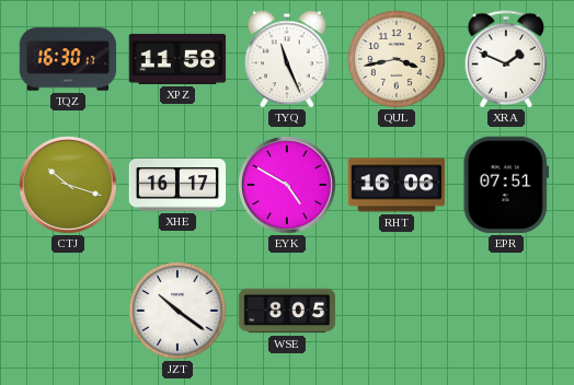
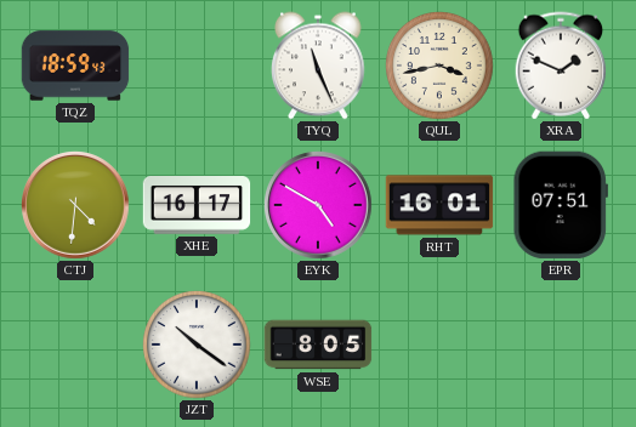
TQZ: 16:30 -> 18:59 (75, 66)
XPZ: 11:58 -> none (177, 59)
CTJ: 10:18 -> 4:31 (76, 206)
RHT: 16:06 -> 16:01 (439, 205)
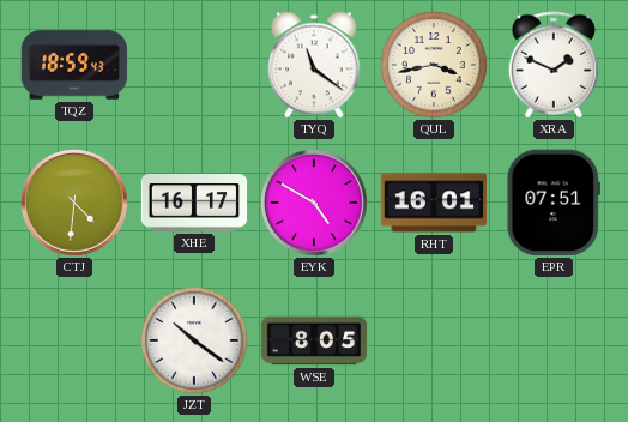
TYQ: 11:26 -> 11:21 (314, 65)
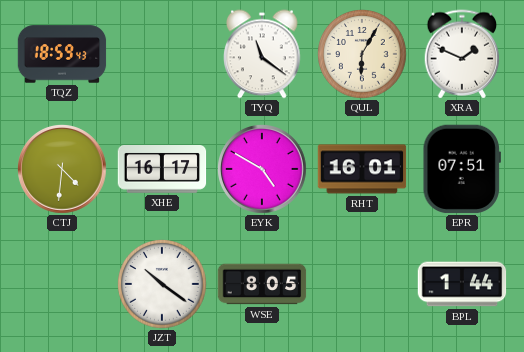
QUL: 3:43 -> 6:05 (363, 55)
BPL: none -> 1:44 (462, 284)
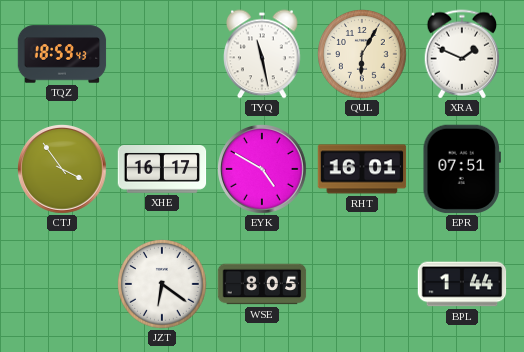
TYQ: 11:21 -> 11:28 (262, 54)
CTJ: 4:31 -> 3:54 (63, 170)
JZT: 10:21 -> 6:21 (163, 285)
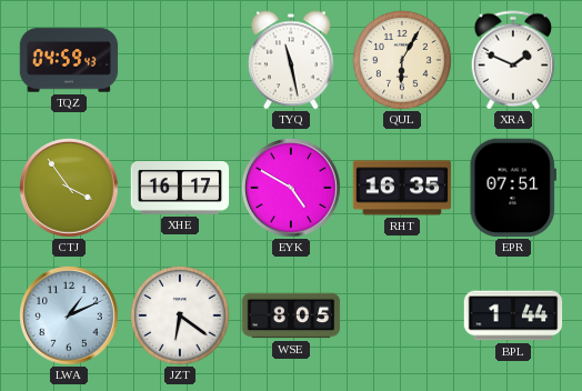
TQZ: 18:59 -> 04:59 (69, 60)
RHT: 16:01 -> 16:35 (402, 188)
LWA: none -> 1:11 (70, 317)
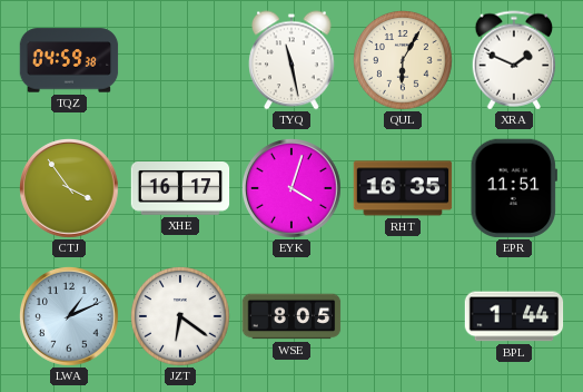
TQZ: 04:59:43 -> 04:59:38 (69, 60)
EYK: 4:50 -> 4:03 (293, 189)
EPR: 07:51 -> 11:51 (513, 188)
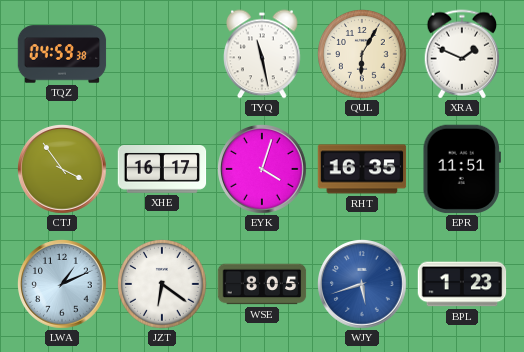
WJY: none -> 5:42 (363, 285)
BPL: 1:44 -> 1:23 (462, 284)
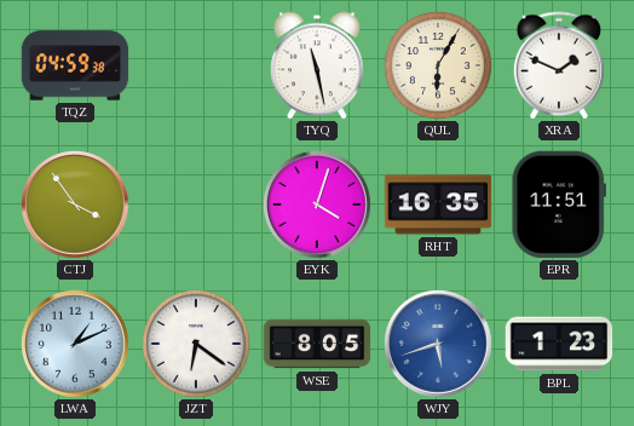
XHE: 16:17 -> none (162, 169)
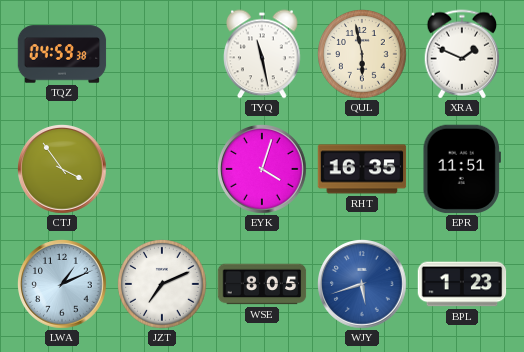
QUL: 6:05 -> 5:58 (363, 55)
JZT: 6:21 -> 7:11 (163, 285)
